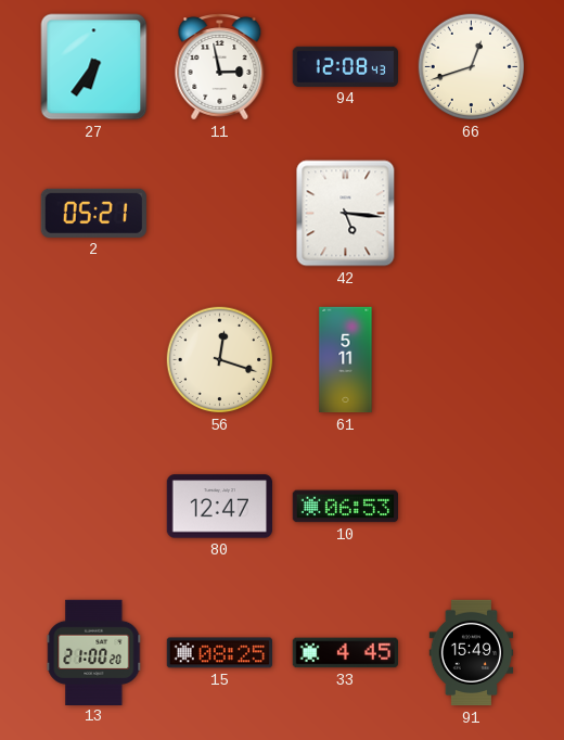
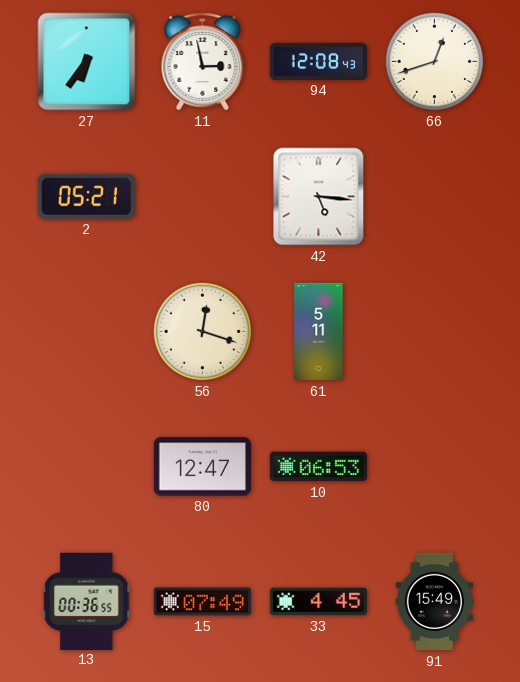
13: 21:00 -> 00:36 (87, 601)
15: 08:25 -> 07:49 (202, 602)
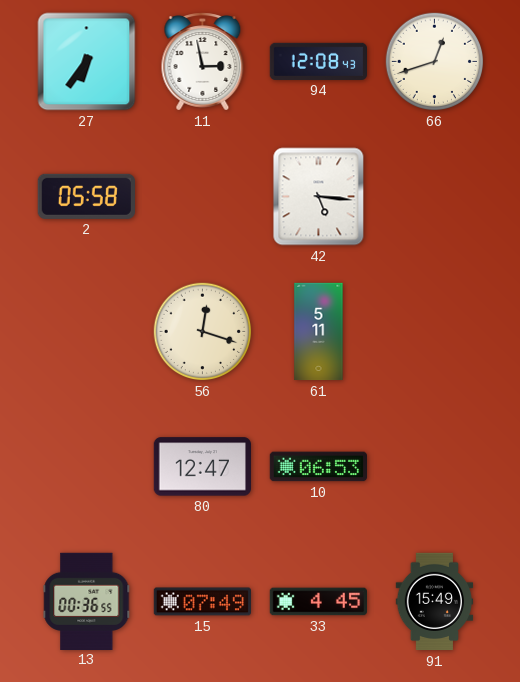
2: 05:21 -> 05:58 (86, 196)
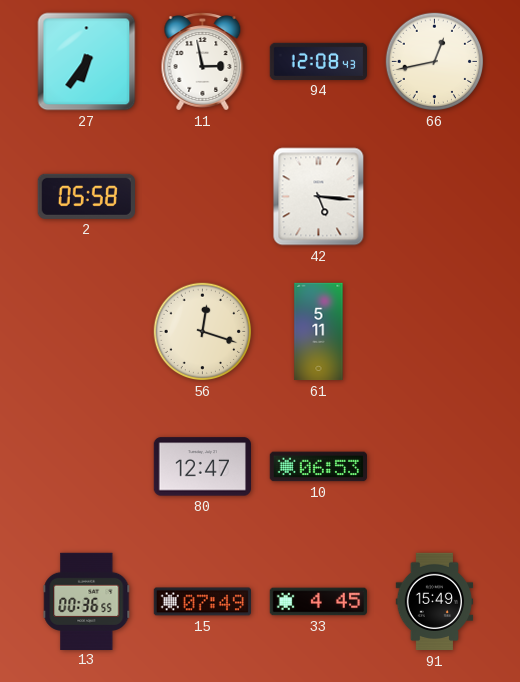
66: 12:42 -> 12:43 (435, 62)
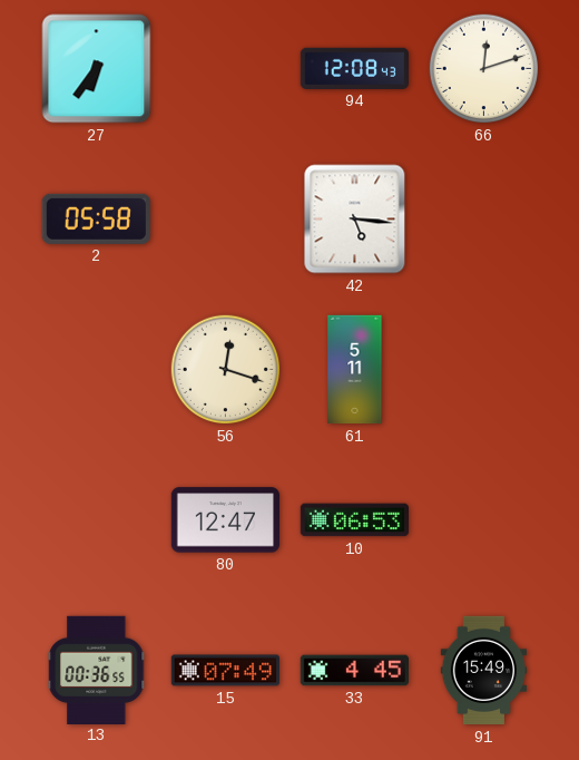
11: 2:58 -> none (203, 62)
66: 12:43 -> 12:12 (484, 69)
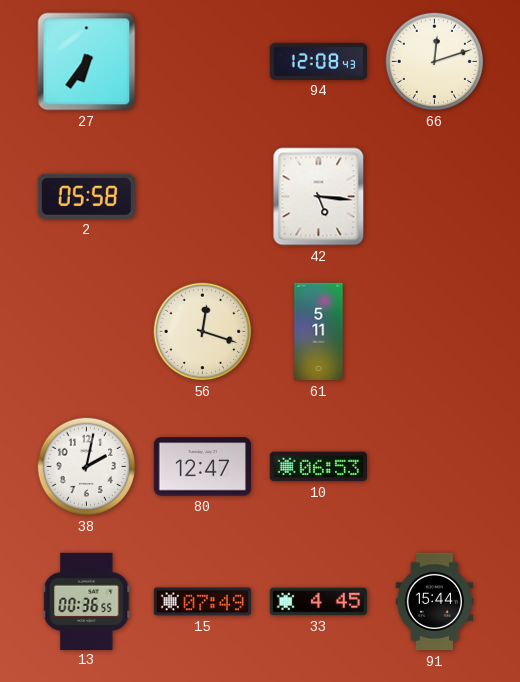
38: none -> 2:02 (87, 467)
91: 15:49 -> 15:44 (435, 602)
